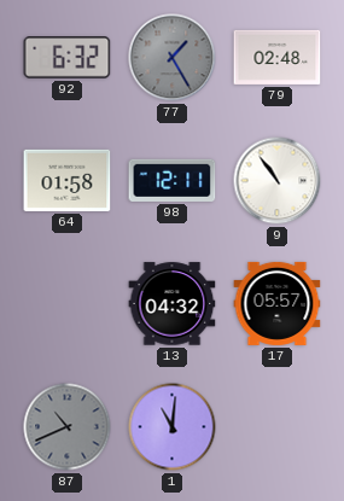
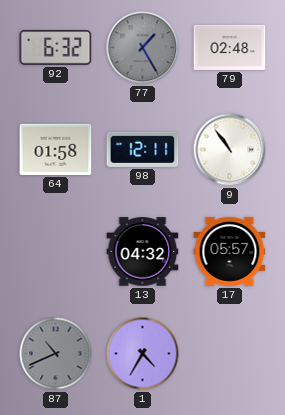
1: 11:01 -> 4:35 (143, 354)
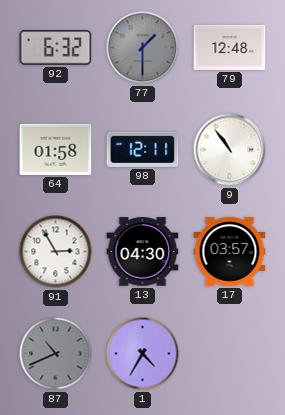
77: 1:25 -> 1:30 (143, 48)
79: 02:48 -> 12:48 (230, 47)
91: none -> 2:55 (56, 252)
13: 04:32 -> 04:30 (143, 252)
17: 05:57 -> 03:57 (230, 251)
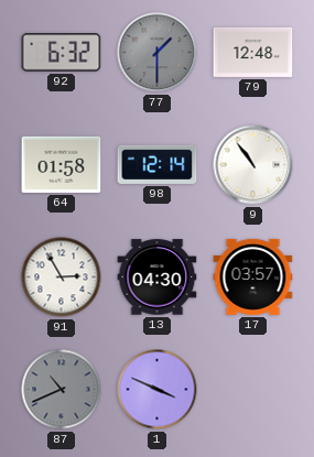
98: 12:11 -> 12:14 (158, 164)
1: 4:35 -> 3:49 (158, 390)
